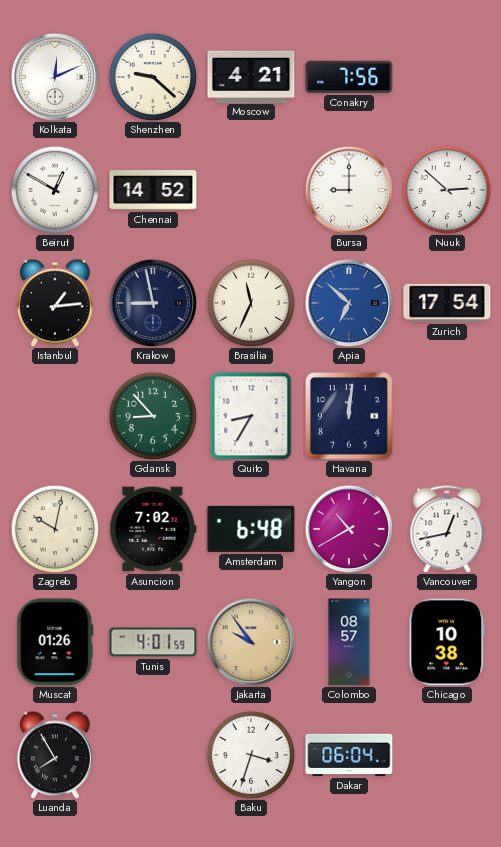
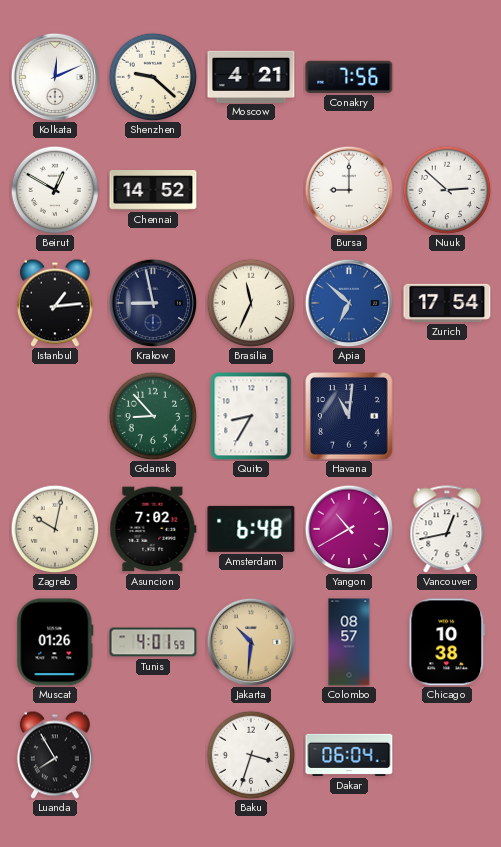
Havana: 12:01 -> 11:01 (349, 416)
Jakarta: 9:54 -> 10:31 (250, 641)
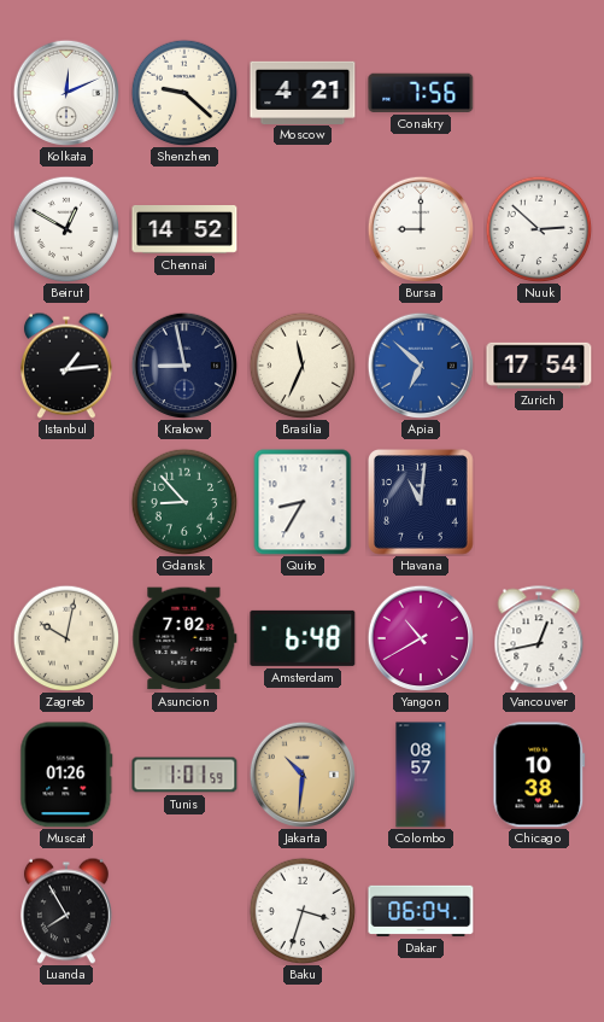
Tunis: 4:01 -> 1:01 (184, 775)
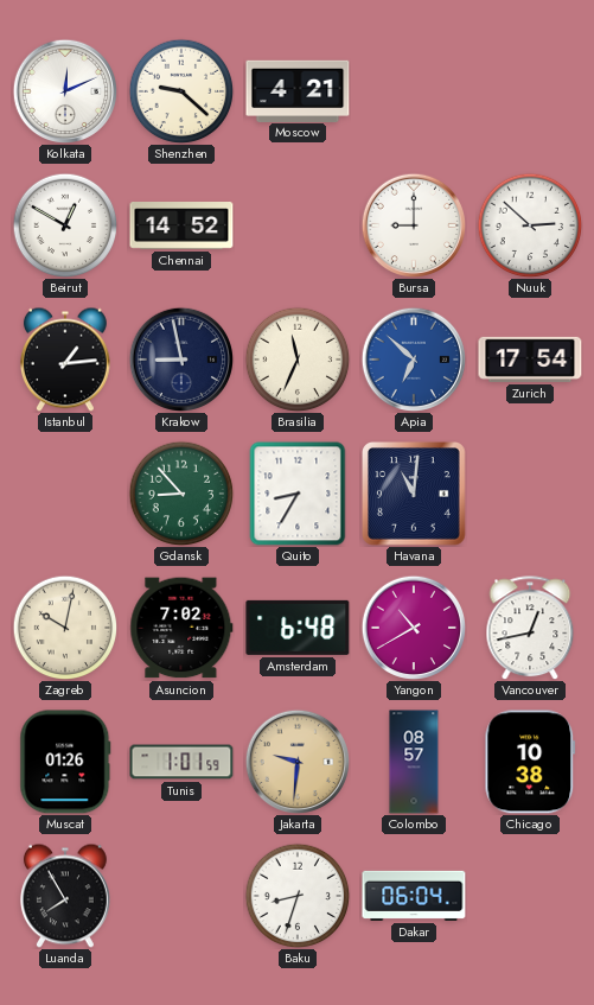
Conakry: 7:56 -> none (421, 93)
Jakarta: 10:31 -> 9:31 (296, 761)
Baku: 3:33 -> 8:33 (298, 896)
